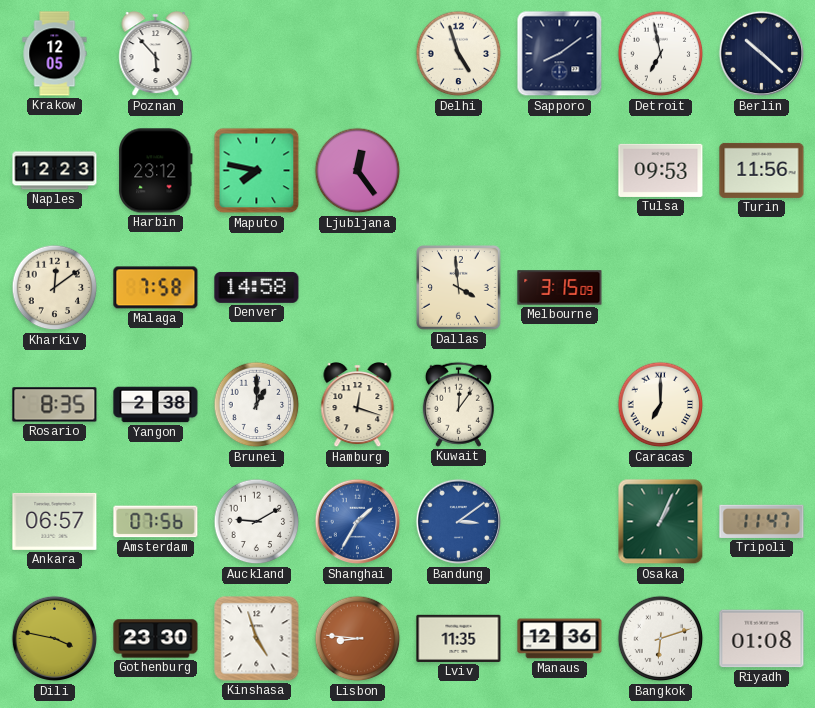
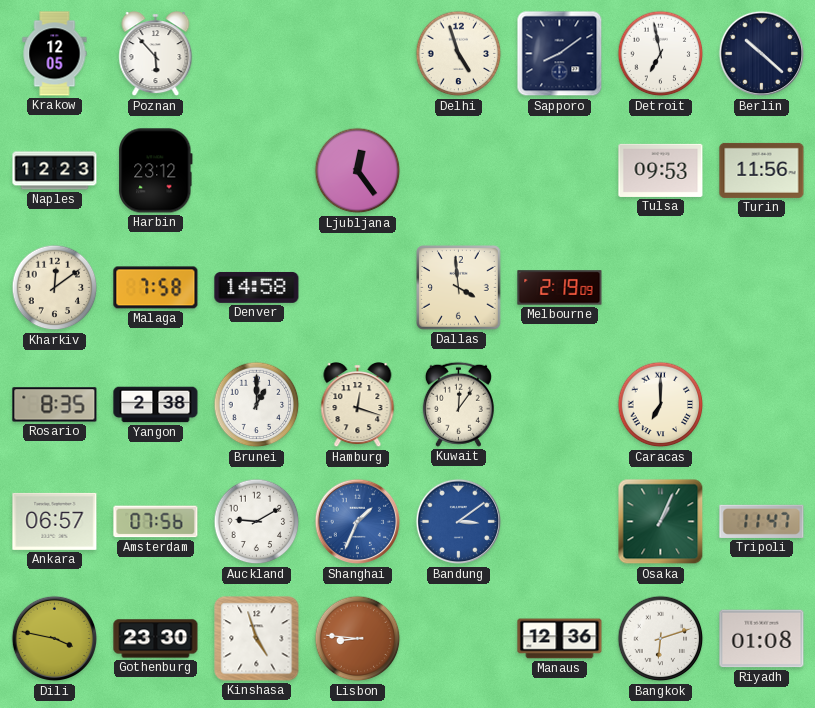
Maputo: 7:47 -> none (257, 171)
Melbourne: 3:15 -> 2:19 (560, 288)
Shanghai: 1:35 -> 1:34 (358, 522)
Lviv: 11:35 -> none (459, 638)
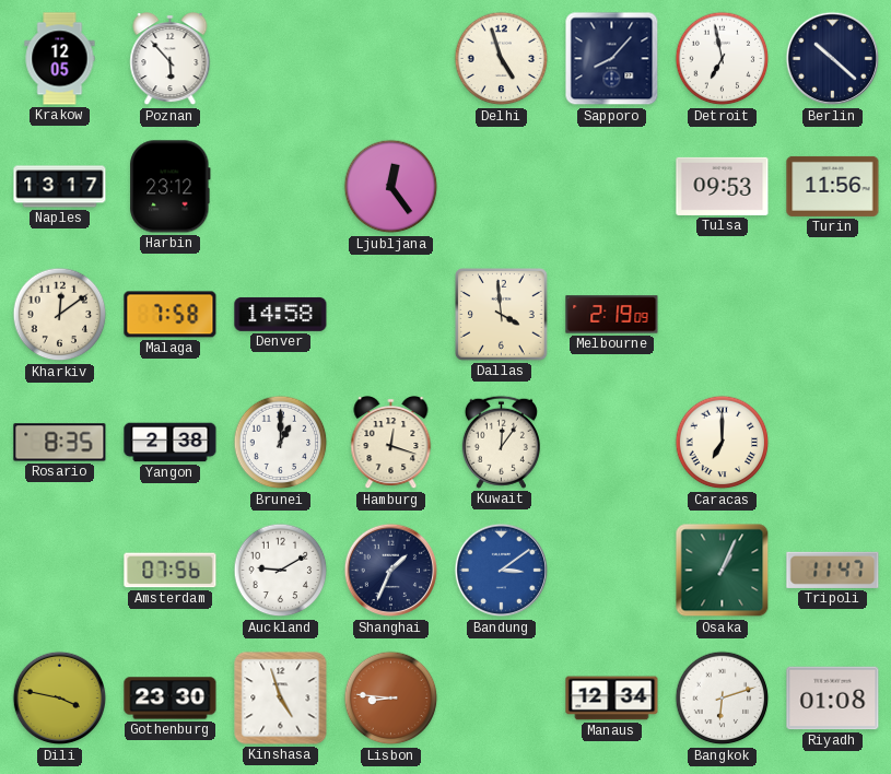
Sapporo: 8:09 -> 8:07 (612, 59)
Naples: 12:23 -> 13:17 (60, 187)
Ankara: 06:57 -> none (55, 521)
Shanghai dial: blue -> navy (391, 571)
Manaus: 12:36 -> 12:34 (612, 699)
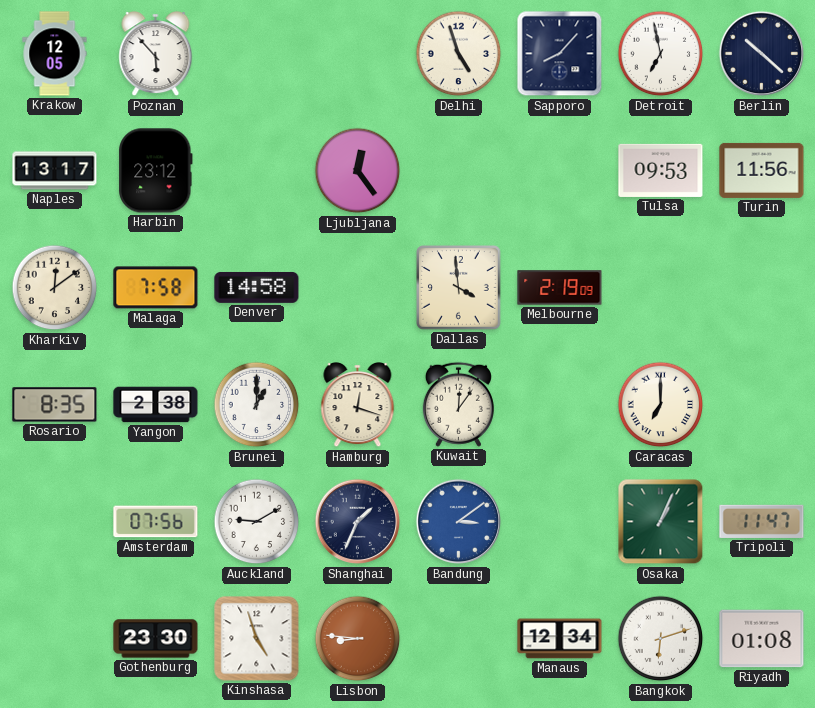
Dili: 3:47 -> none (60, 699)
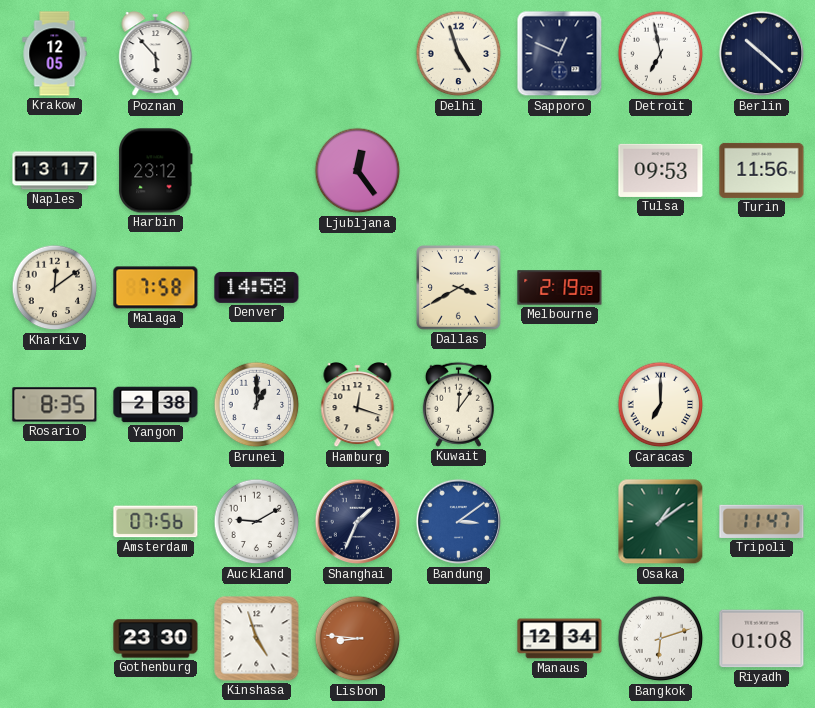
Sapporo: 8:07 -> 12:49 (560, 54)
Dallas: 3:59 -> 3:40 (459, 288)
Osaka: 1:04 -> 1:09 (661, 522)
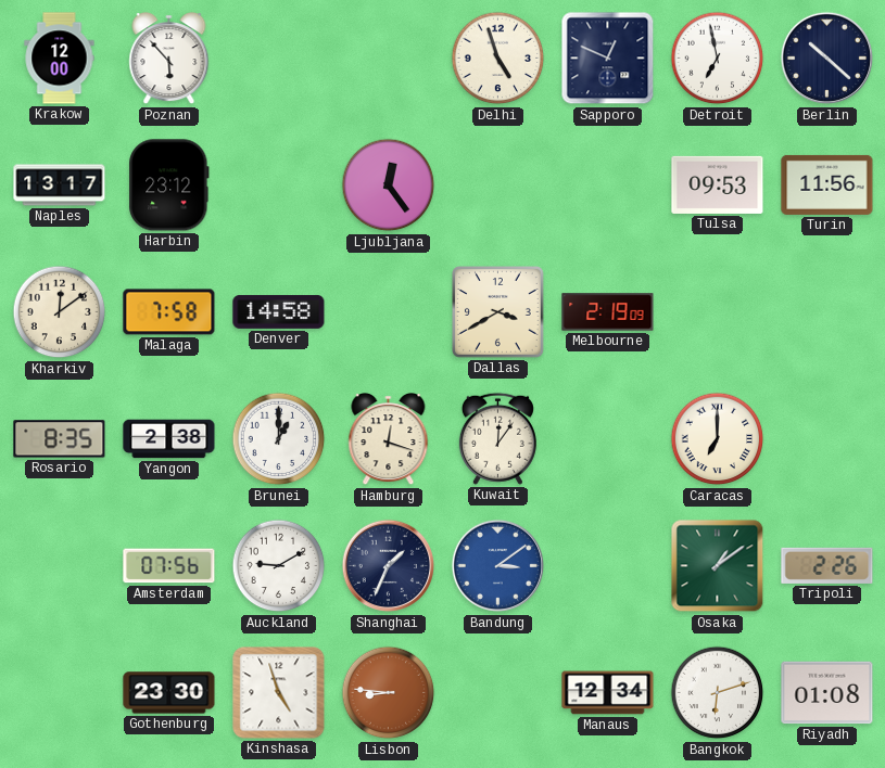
Krakow: 12:05 -> 12:00 (60, 59)
Tripoli: 11:47 -> 2:26 (827, 565)
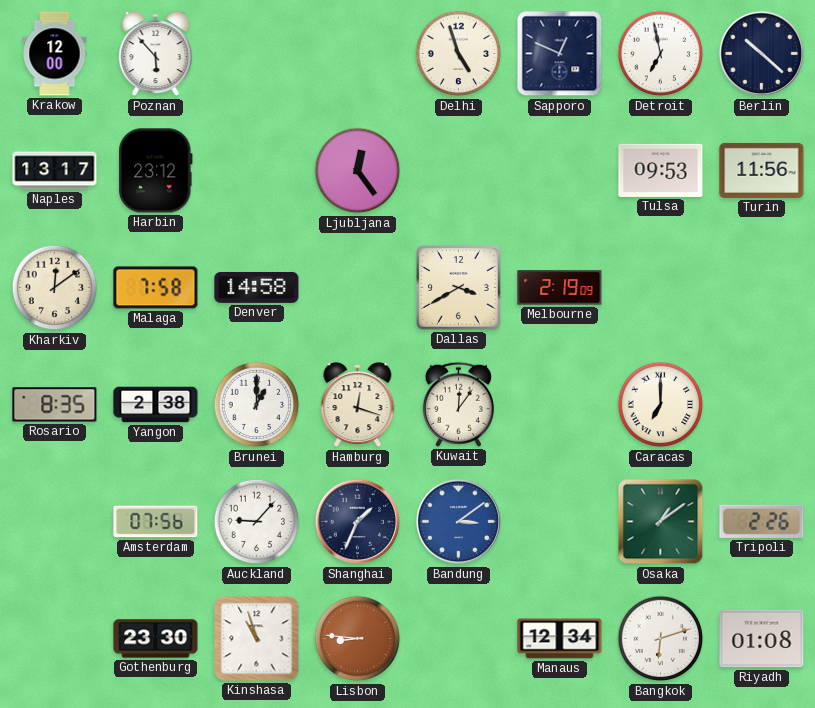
Auckland: 9:10 -> 9:07 (257, 522)
Kinshasa: 4:57 -> 10:57 (257, 639)
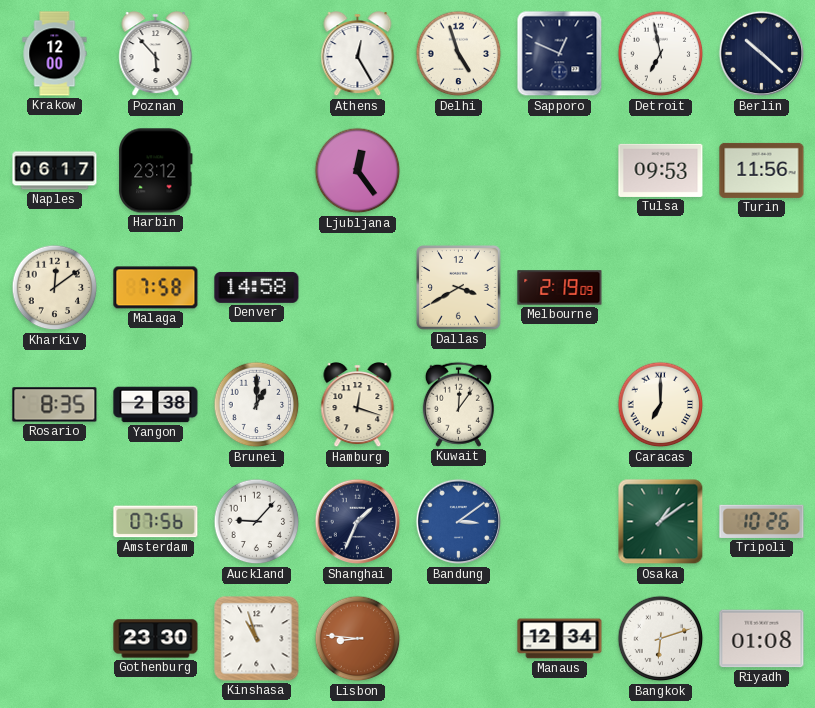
Athens: none -> 12:25 (358, 55)
Naples: 13:17 -> 06:17 (55, 171)
Tripoli: 2:26 -> 10:26 (762, 521)
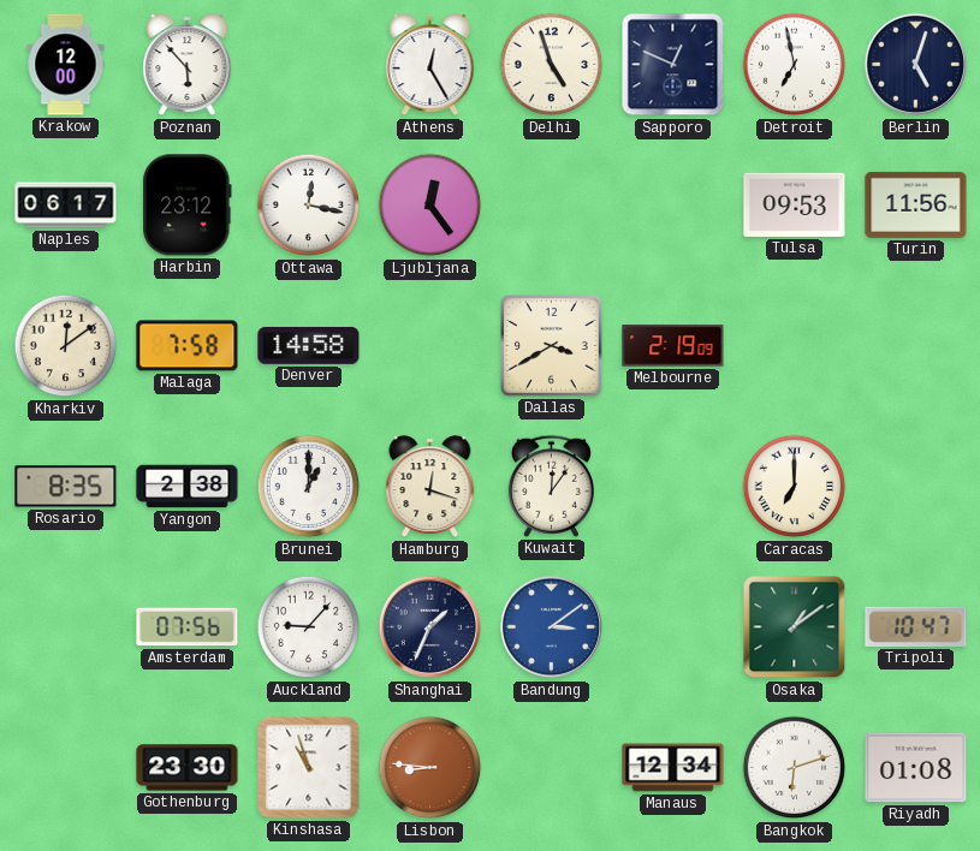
Berlin: 10:22 -> 5:03 (916, 65)
Ottawa: none -> 12:17 (309, 206)
Tripoli: 10:26 -> 10:47 (916, 626)
